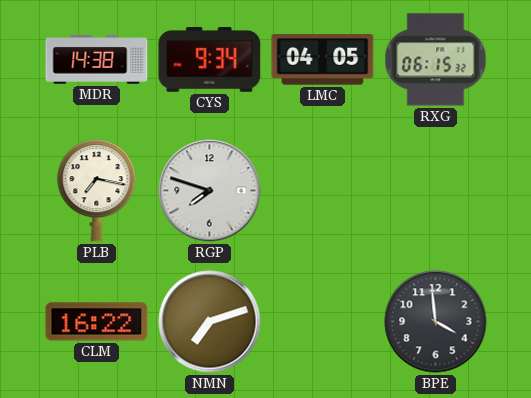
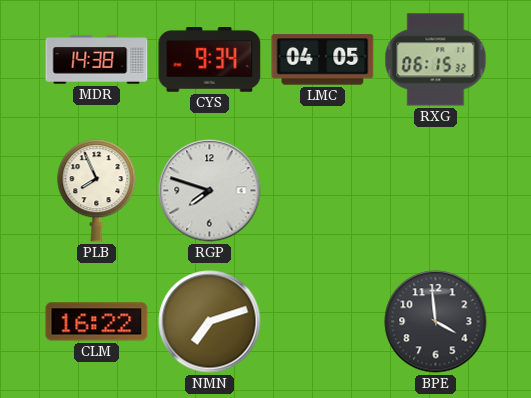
PLB: 7:17 -> 7:56 (97, 191)
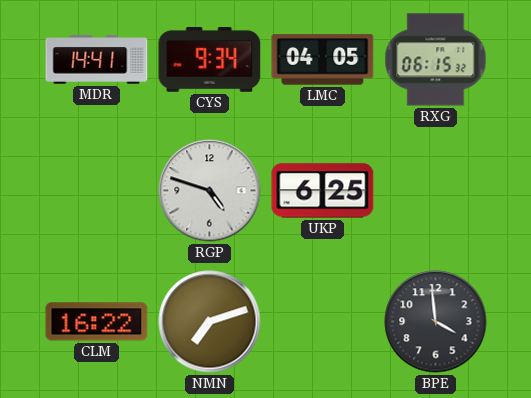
MDR: 14:38 -> 14:41 (97, 60)
PLB: 7:56 -> none (97, 191)
RGP: 7:48 -> 4:48 (210, 191)
UKP: none -> 6:25 (323, 191)
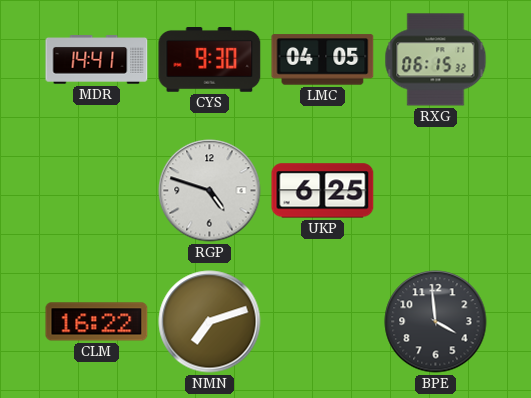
CYS: 9:34 -> 9:30 (210, 60)
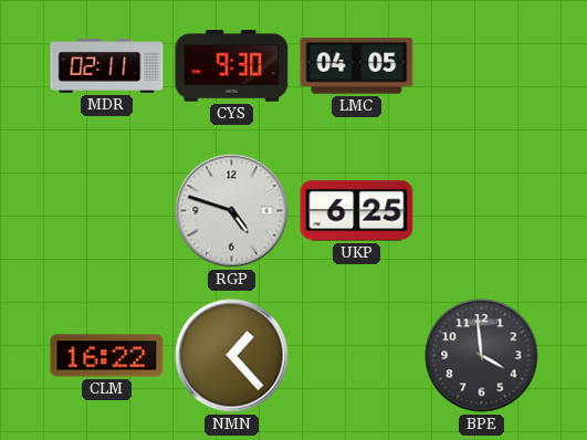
MDR: 14:41 -> 02:11 (107, 66)
RXG: 06:15 -> none (436, 60)
NMN: 7:12 -> 1:23 (232, 356)
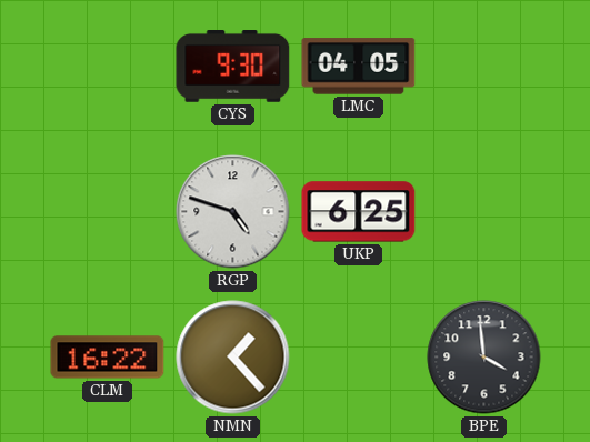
MDR: 02:11 -> none (107, 66)
